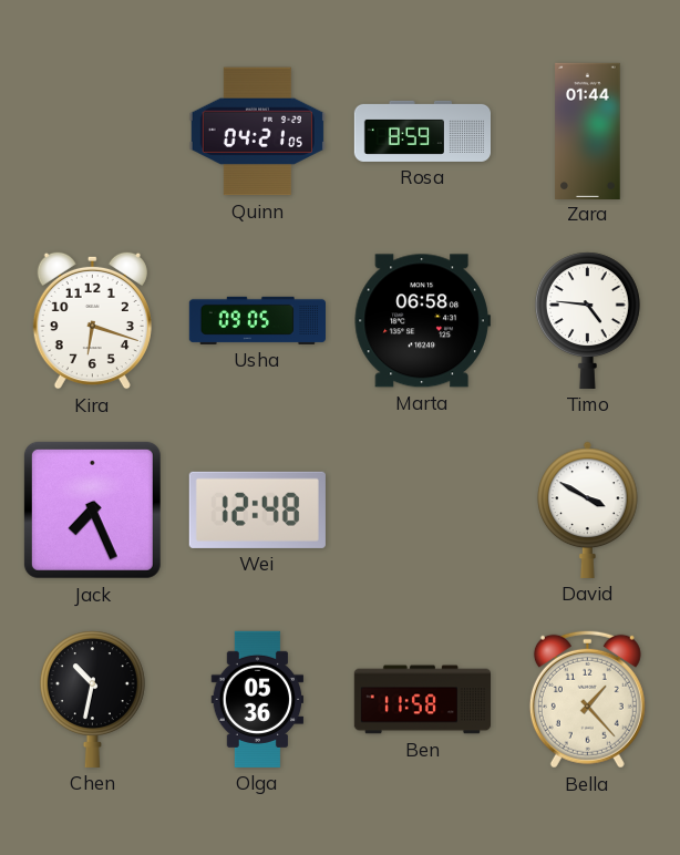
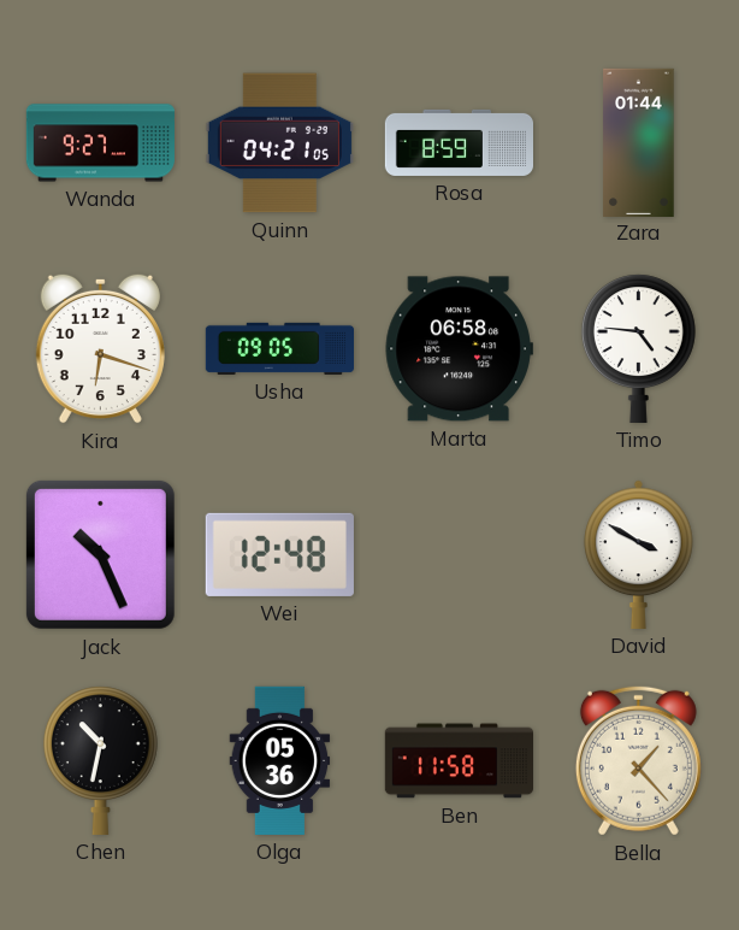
Wanda: none -> 9:27 (100, 143)
Jack: 7:26 -> 10:26 (100, 554)
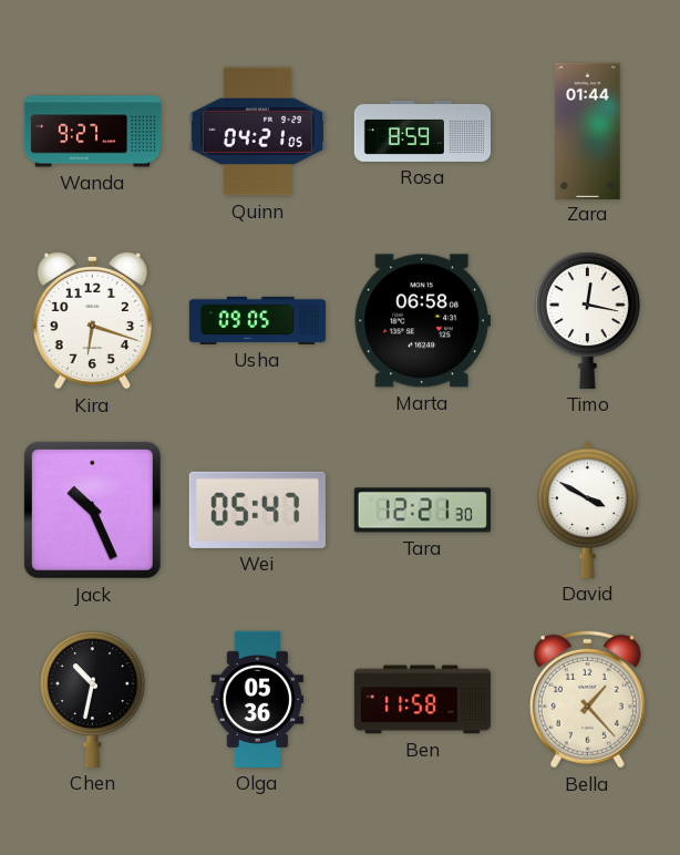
Timo: 4:46 -> 12:17 (587, 320)
Wei: 12:48 -> 05:47 (257, 509)
Tara: none -> 12:21 (422, 511)
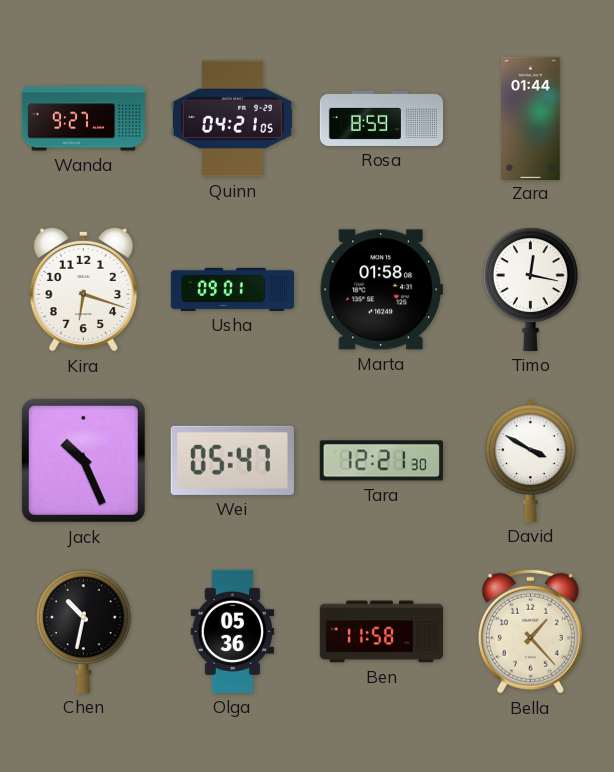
Usha: 09:05 -> 09:01 (232, 289)
Marta: 06:58 -> 01:58 (381, 290)
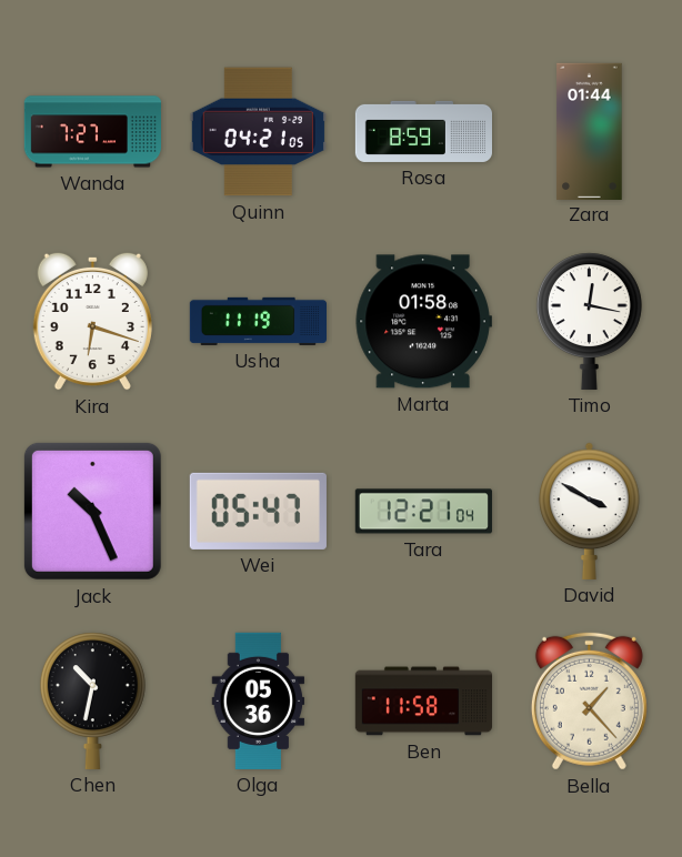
Wanda: 9:27 -> 7:27 (92, 132)
Usha: 09:01 -> 11:19 (258, 321)
Tara: 12:21:30 -> 12:21:04 (423, 512)
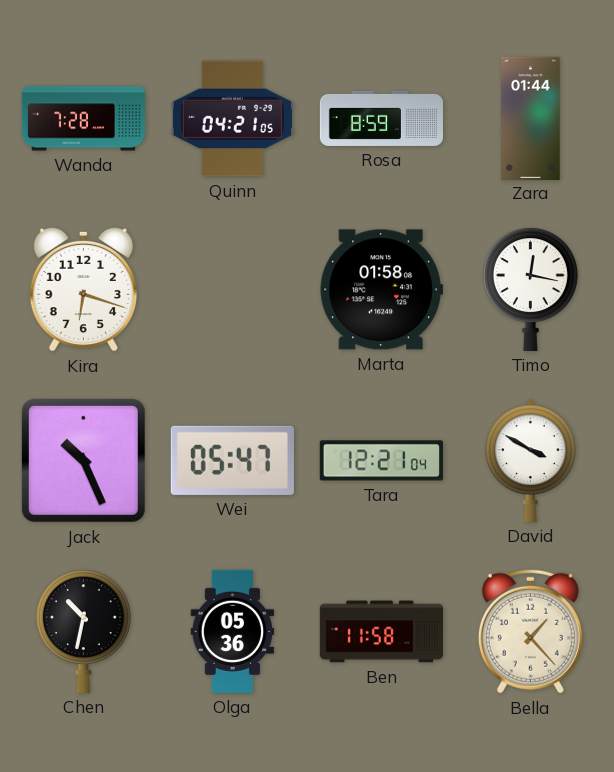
Wanda: 7:27 -> 7:28 (83, 119)
Usha: 11:19 -> none (258, 321)
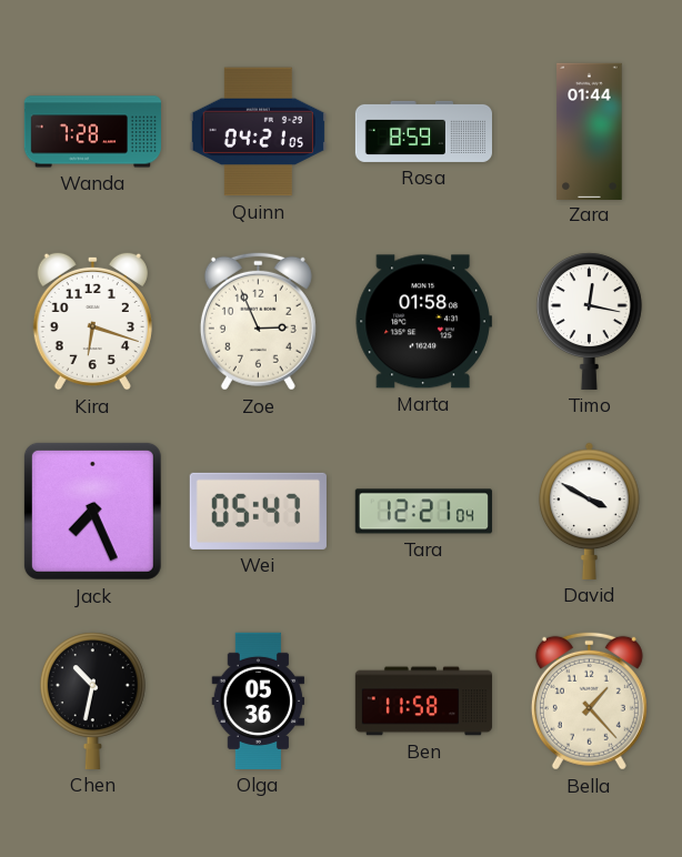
Zoe: none -> 2:56 (258, 321)
Jack: 10:26 -> 7:26 (92, 511)
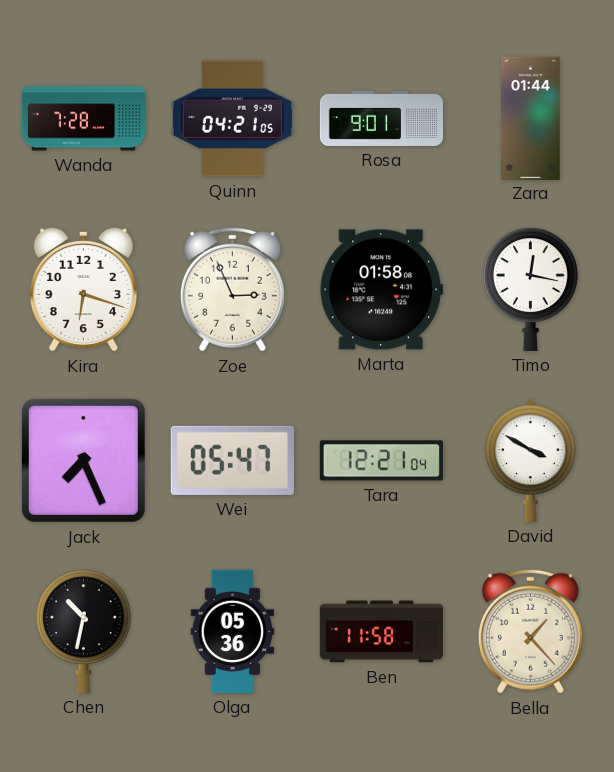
Rosa: 8:59 -> 9:01 (382, 118)
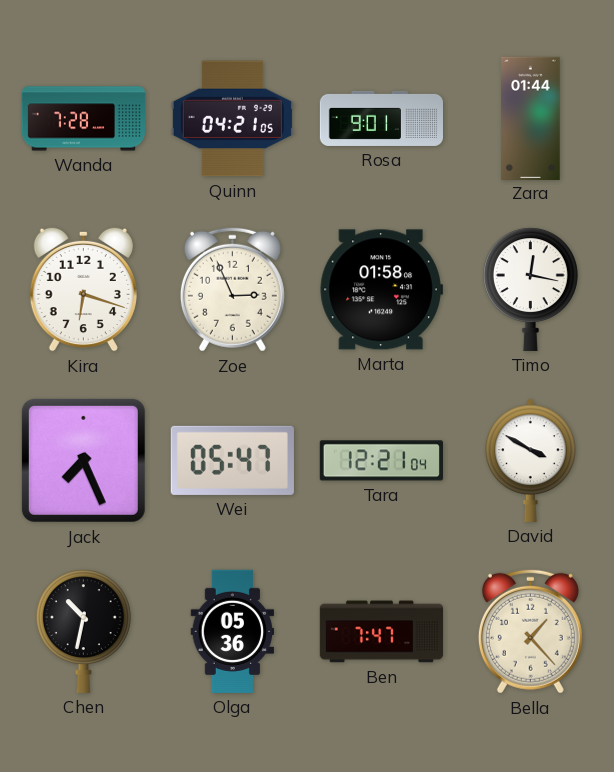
Ben: 11:58 -> 7:47 (381, 632)
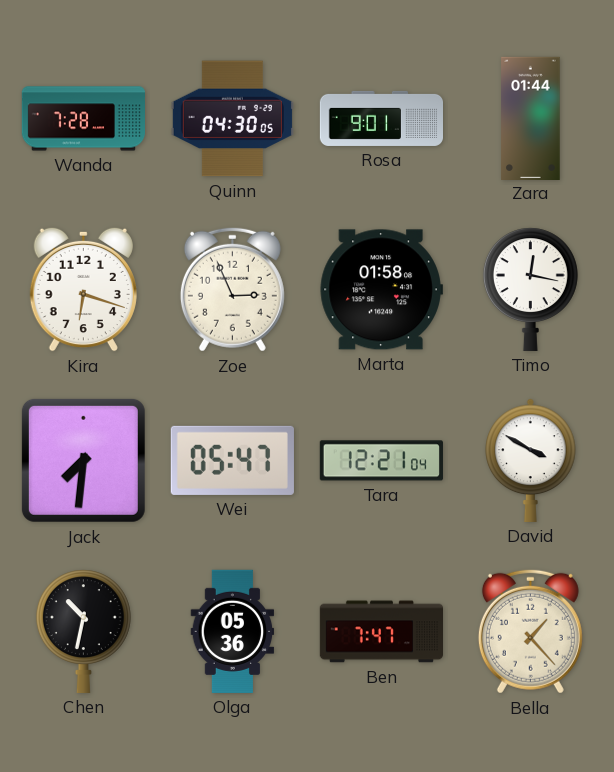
Quinn: 04:21 -> 04:30 (232, 119)
Jack: 7:26 -> 7:31 (83, 460)
